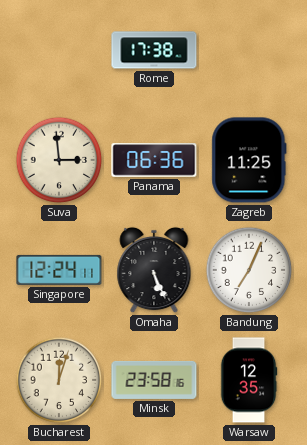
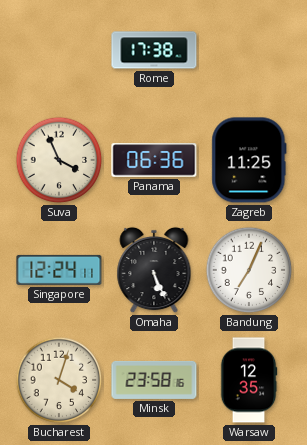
Suva: 2:59 -> 3:56 (59, 160)
Bucharest: 12:03 -> 4:03 (59, 380)
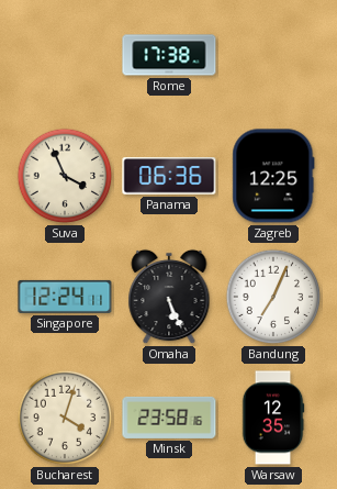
Zagreb: 11:25 -> 12:25 (273, 176)
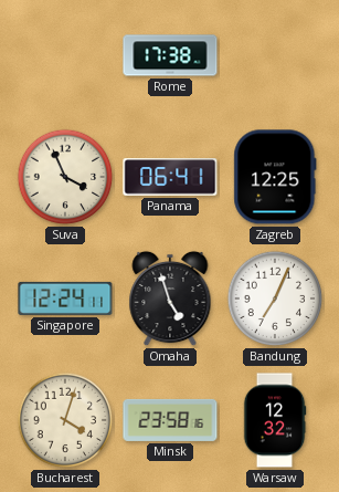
Panama: 06:36 -> 06:41 (170, 177)
Omaha: 5:26 -> 4:57 (170, 299)
Warsaw: 12:35 -> 12:32 (275, 420)
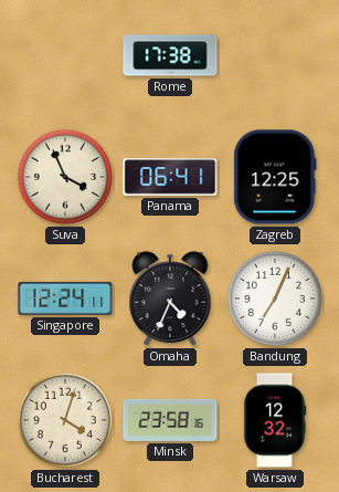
Omaha: 4:57 -> 4:34 (170, 299)
